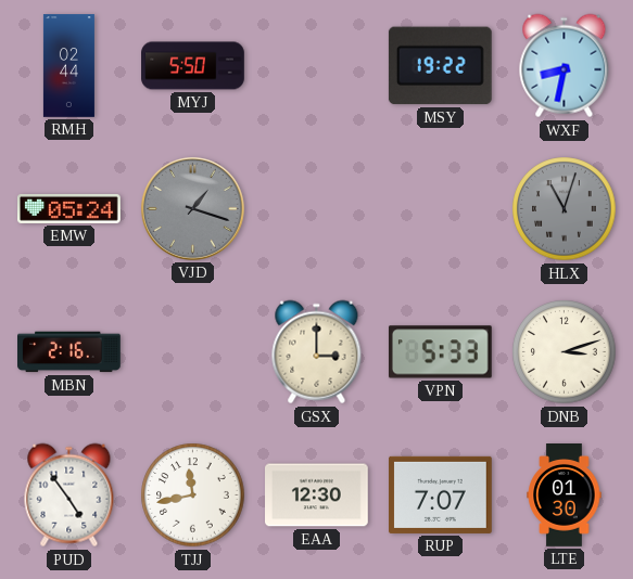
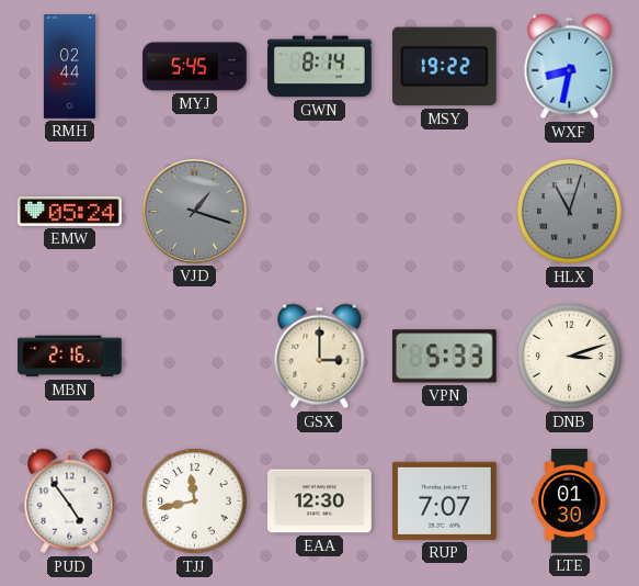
MYJ: 5:50 -> 5:45 (195, 67)
GWN: none -> 8:14 (320, 67)
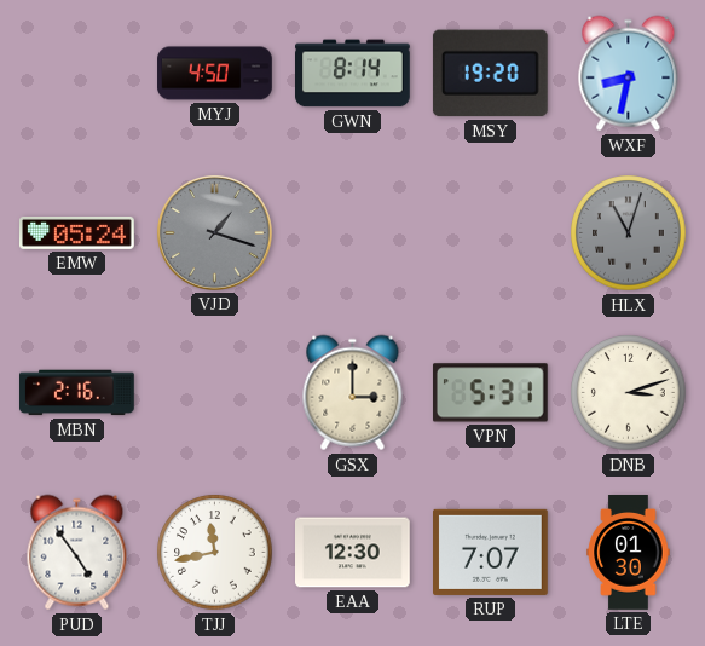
RMH: 02:44 -> none (69, 67)
MYJ: 5:45 -> 4:50 (215, 74)
MSY: 19:22 -> 19:20 (490, 74)
VPN: 5:33 -> 5:31 (490, 393)
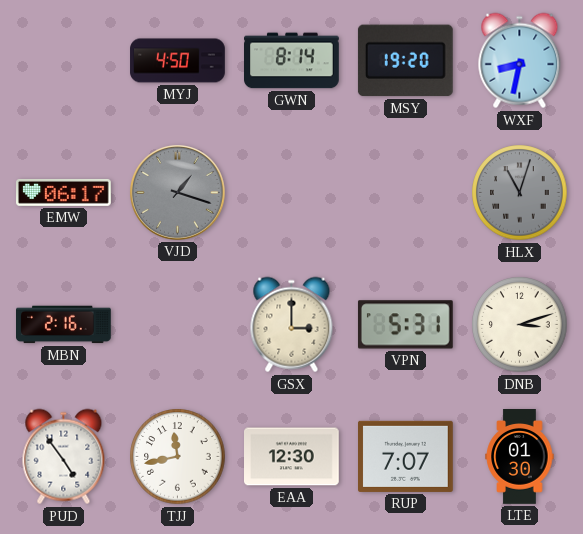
EMW: 05:24 -> 06:17 (64, 192)
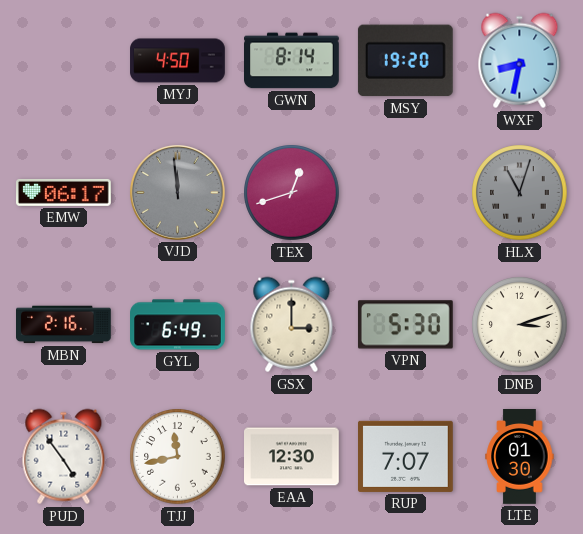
VJD: 1:18 -> 11:59 (178, 193)
TEX: none -> 12:42 (292, 193)
GYL: none -> 6:49 (178, 325)
VPN: 5:31 -> 5:30 (405, 325)
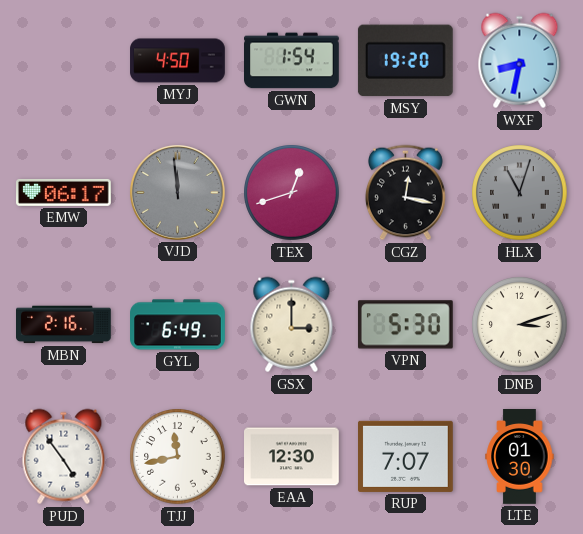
GWN: 8:14 -> 1:54 (292, 61)
CGZ: none -> 12:17 (405, 193)
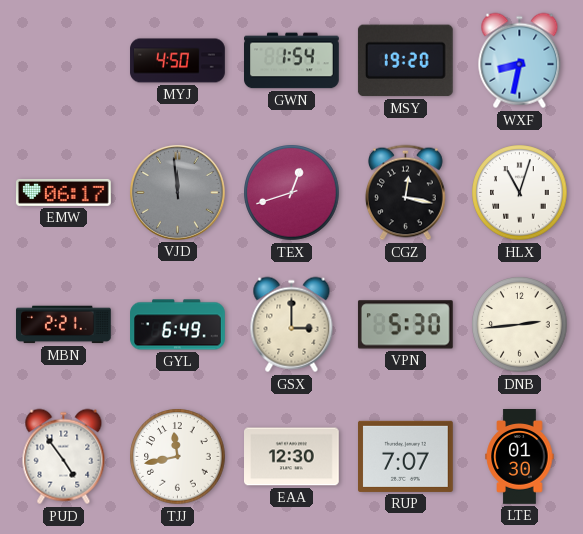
HLX dial: grey -> white (520, 193)
MBN: 2:16 -> 2:21 (64, 325)
DNB: 3:12 -> 2:44 (520, 325)
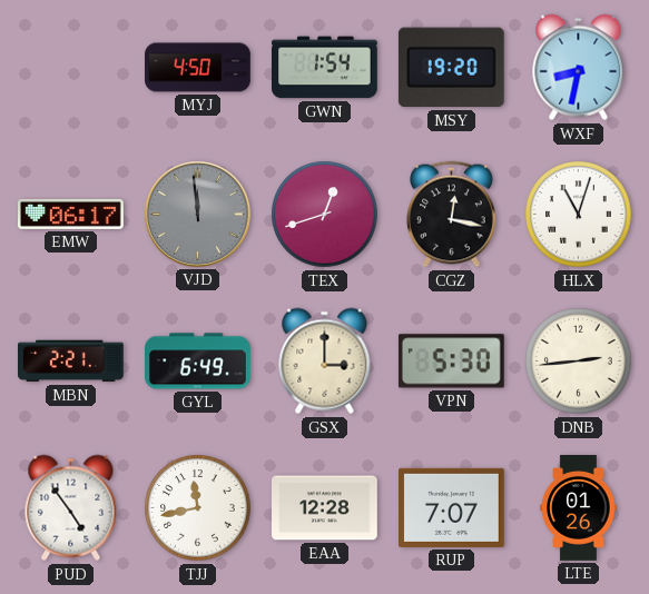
EAA: 12:30 -> 12:28 (325, 508)
LTE: 01:30 -> 01:26 (579, 508)
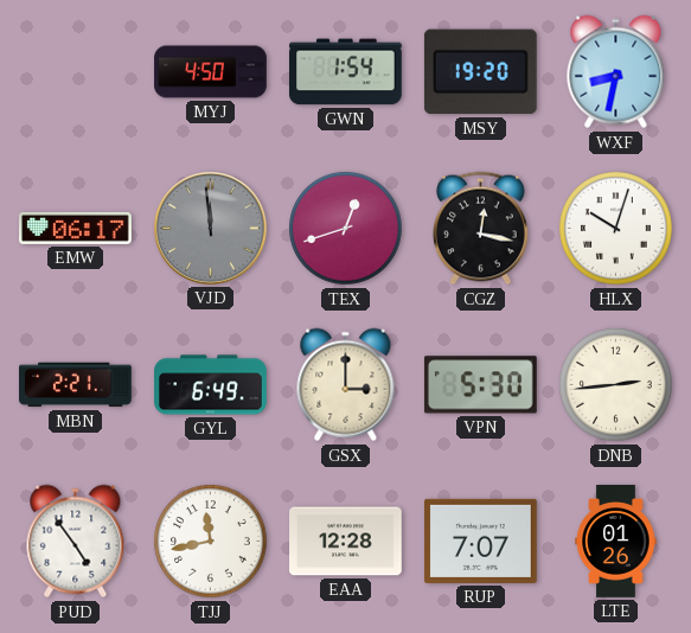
HLX: 11:03 -> 10:03 (616, 229)
